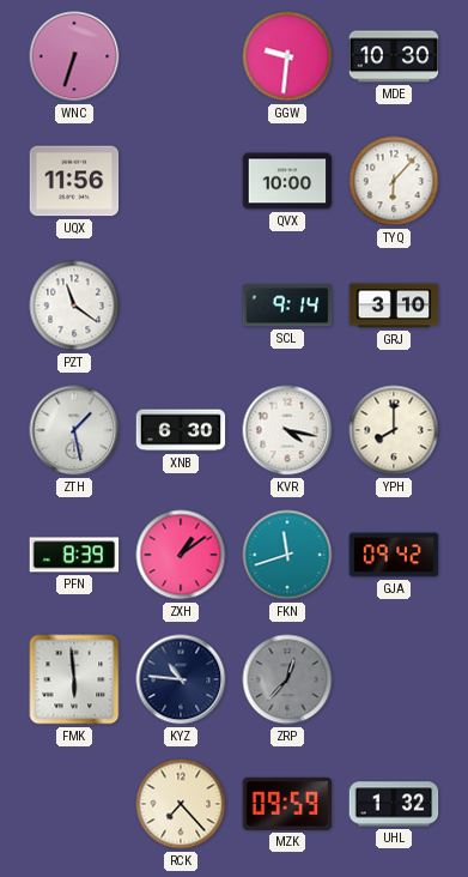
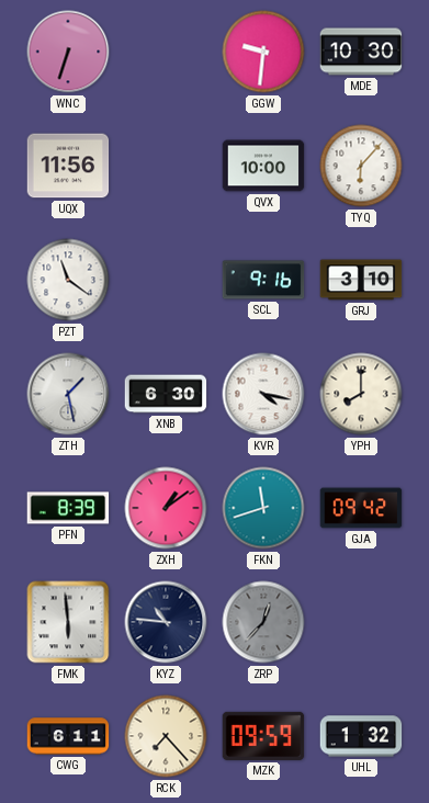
SCL: 9:14 -> 9:16 (263, 280)
CWG: none -> 6:11 (68, 736)
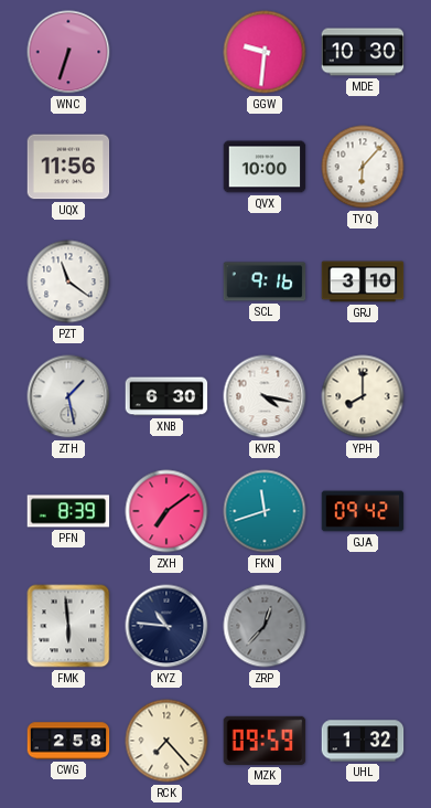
ZXH: 1:09 -> 7:09 (166, 511)
CWG: 6:11 -> 2:58 (68, 741)
